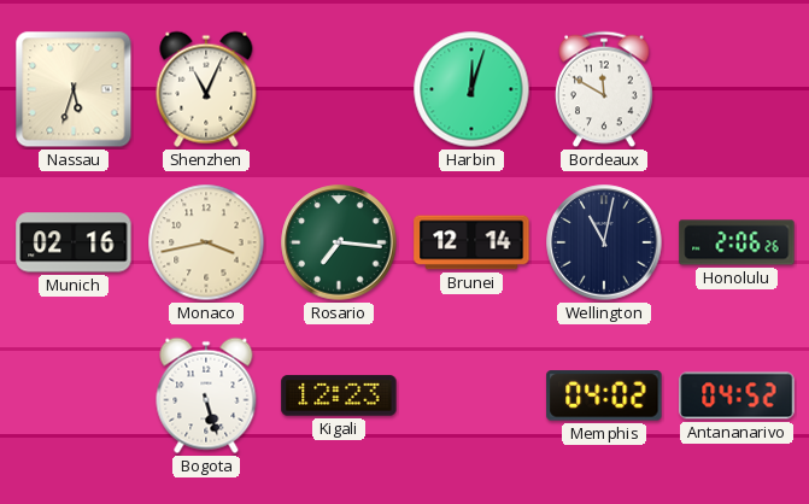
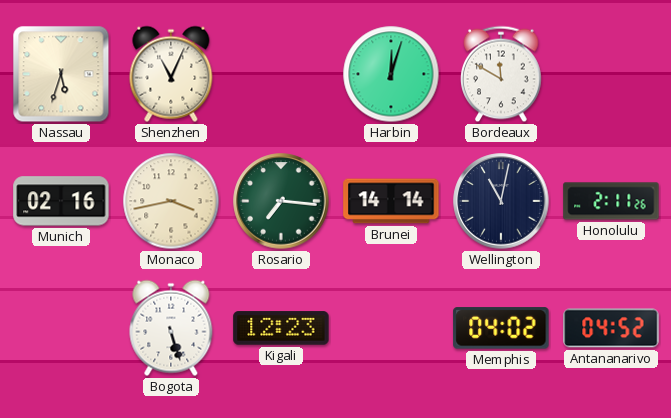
Brunei: 12:14 -> 14:14 (391, 201)
Honolulu: 2:06 -> 2:11 (611, 201)
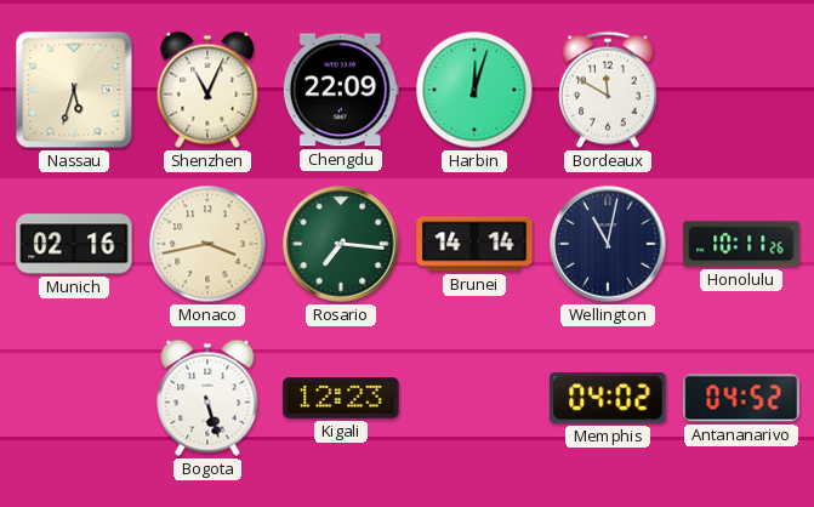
Chengdu: none -> 22:09 (341, 90)
Honolulu: 2:11 -> 10:11 (741, 244)
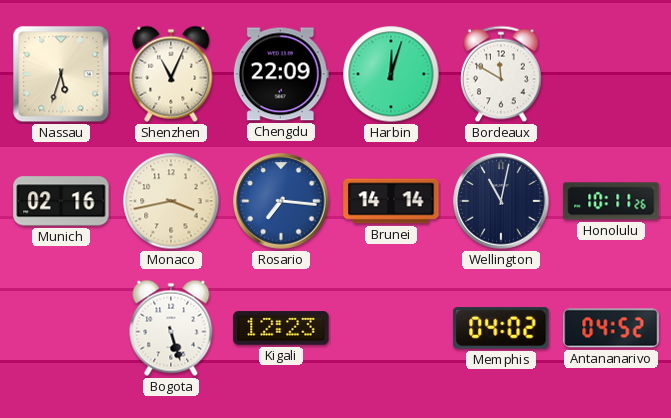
Rosario dial: green -> blue (281, 201)
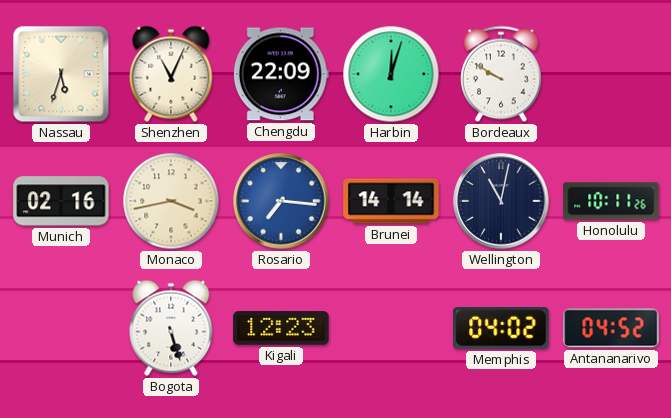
Bordeaux: 11:50 -> 9:50 (502, 74)
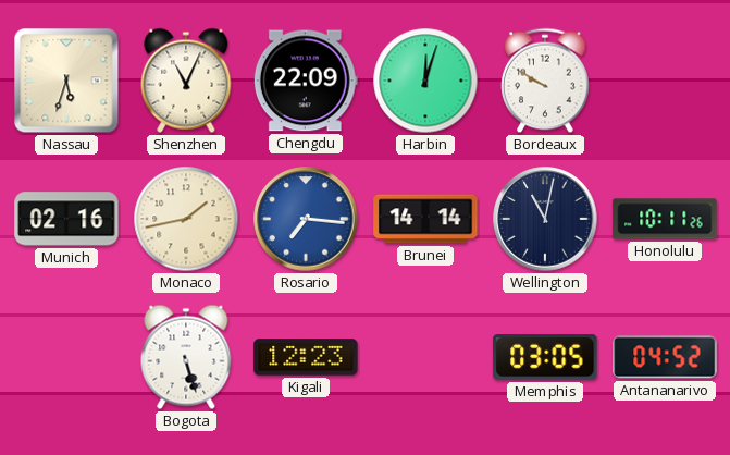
Monaco: 3:43 -> 1:43 (186, 219)
Memphis: 04:02 -> 03:05 (545, 357)
